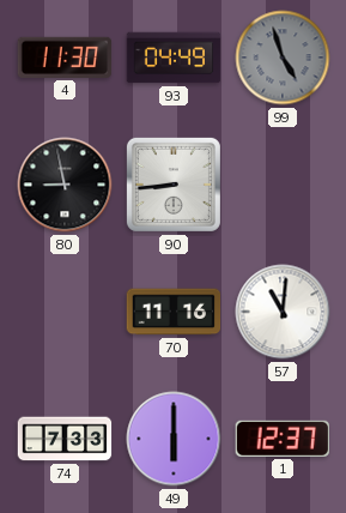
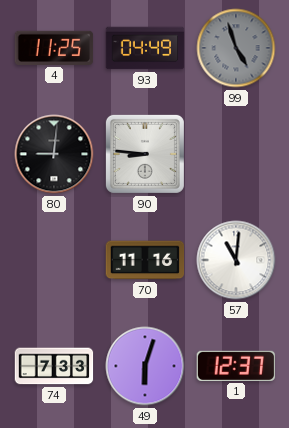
4: 11:30 -> 11:25 (54, 48)
80: 8:58 -> 9:01 (54, 154)
90: 8:44 -> 8:46 (145, 154)
49: 6:00 -> 6:03 (145, 366)
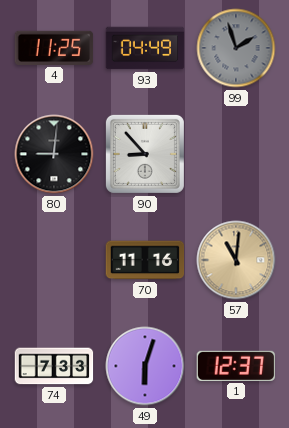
99: 4:57 -> 1:57 (236, 48)
90: 8:46 -> 8:53 (145, 154)
57 dial: white -> champagne (236, 260)
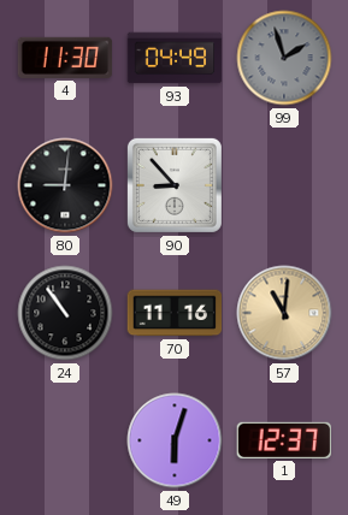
4: 11:25 -> 11:30 (65, 58)
24: none -> 10:54 (65, 313)
74: 7:33 -> none (54, 366)
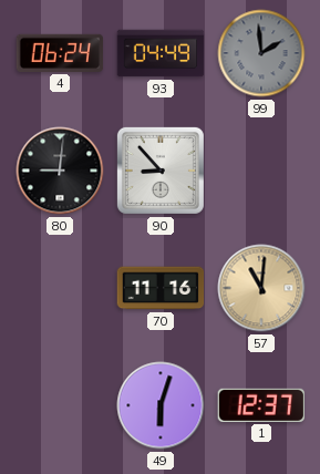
4: 11:30 -> 06:24 (60, 53)
99: 1:57 -> 1:59 (261, 53)
24: 10:54 -> none (65, 313)
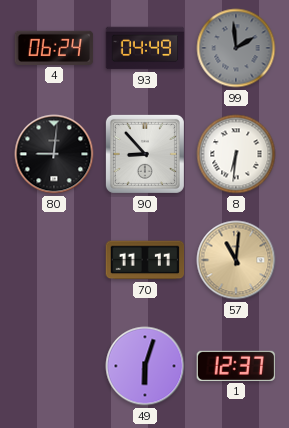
8: none -> 6:31 (236, 154)
70: 11:16 -> 11:11 (145, 260)
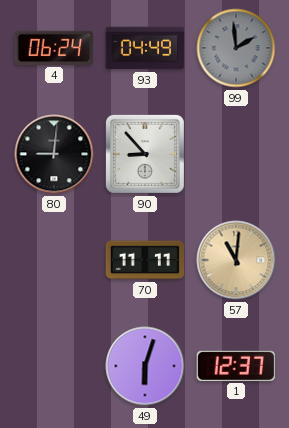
8: 6:31 -> none (236, 154)
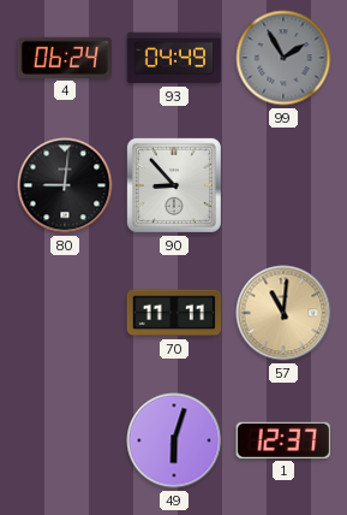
99: 1:59 -> 1:55 (283, 58)
